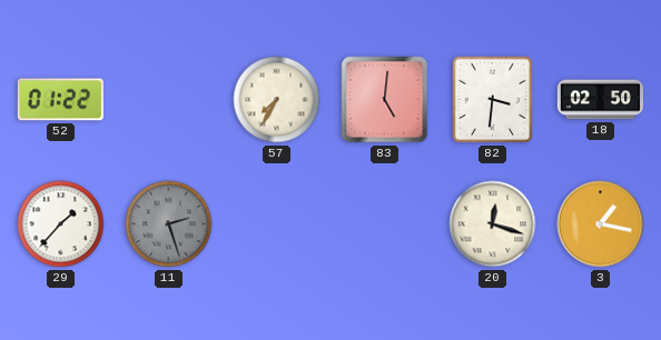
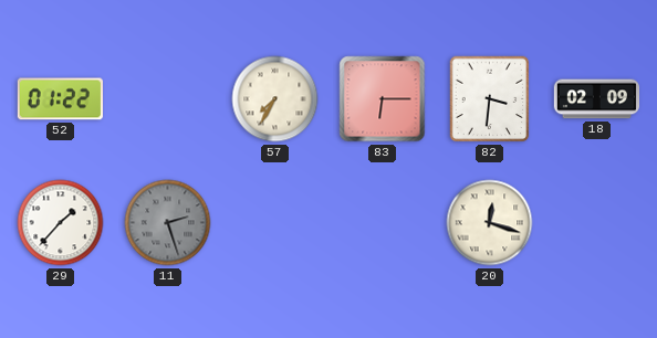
83: 5:01 -> 6:15 (383, 99)
18: 02:50 -> 02:09 (596, 99)
3: 1:17 -> none (601, 224)
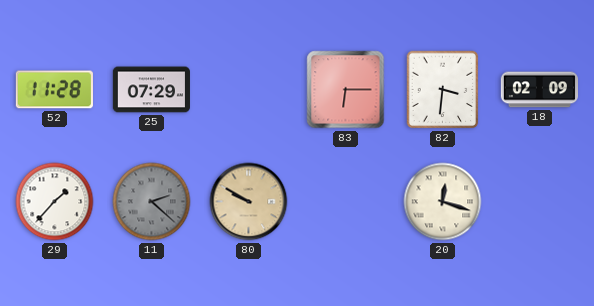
52: 01:22 -> 11:28 (54, 90)
25: none -> 07:29 (151, 90)
57: 7:35 -> none (275, 99)
11: 2:27 -> 2:22 (152, 202)
80: none -> 9:50 (249, 202)
